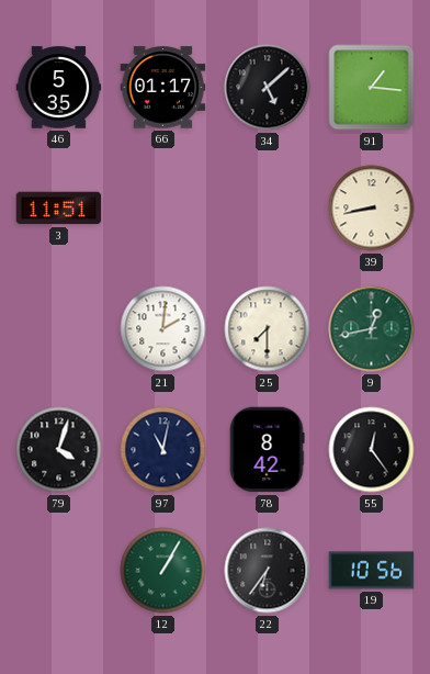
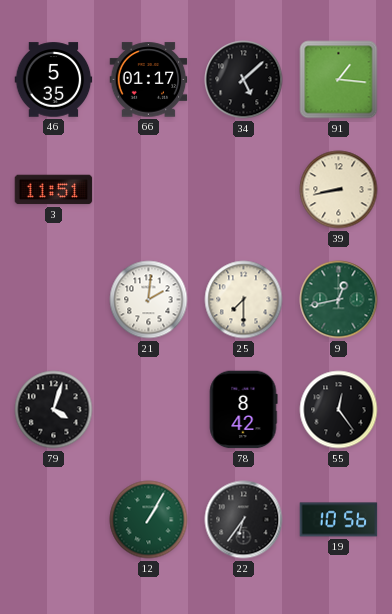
97: 11:02 -> none (163, 450)
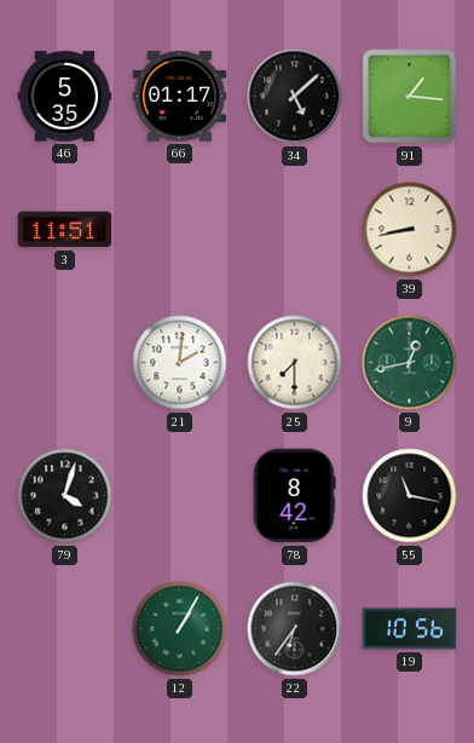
55: 12:24 -> 11:17 (410, 496)
